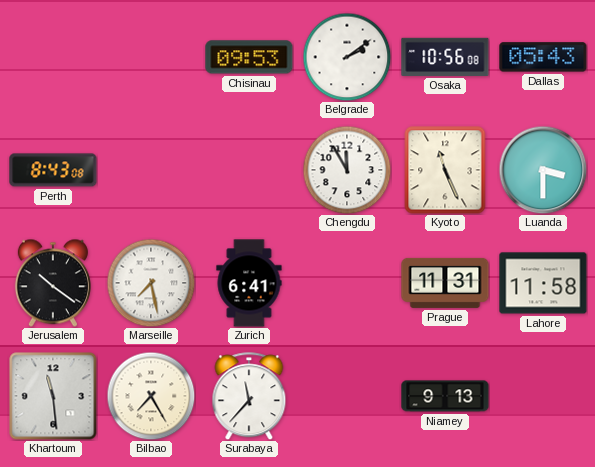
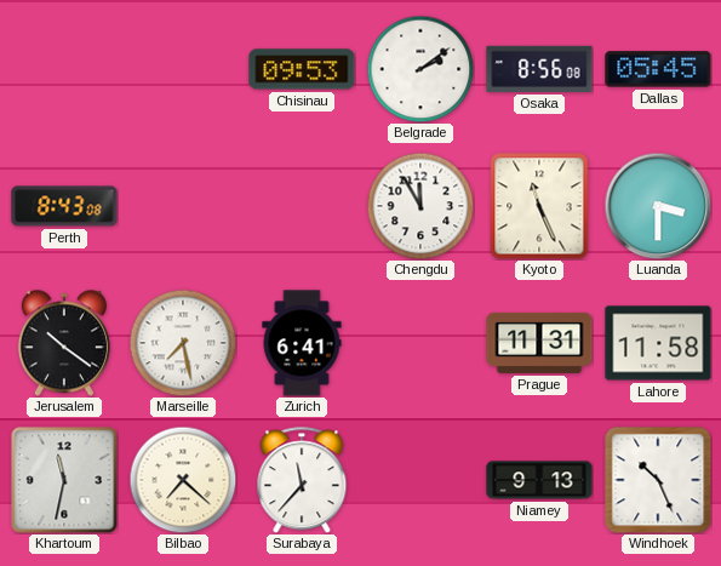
Osaka: 10:56 -> 8:56 (539, 69)
Dallas: 05:43 -> 05:45 (658, 69)
Khartoum: 11:29 -> 11:32 (64, 480)
Bilbao: 7:25 -> 7:22 (183, 480)
Windhoek: none -> 10:26 (658, 480)
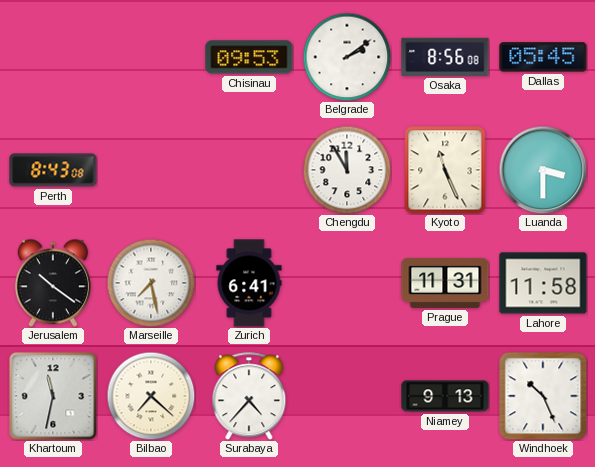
Surabaya: 11:37 -> 4:37 (249, 396)
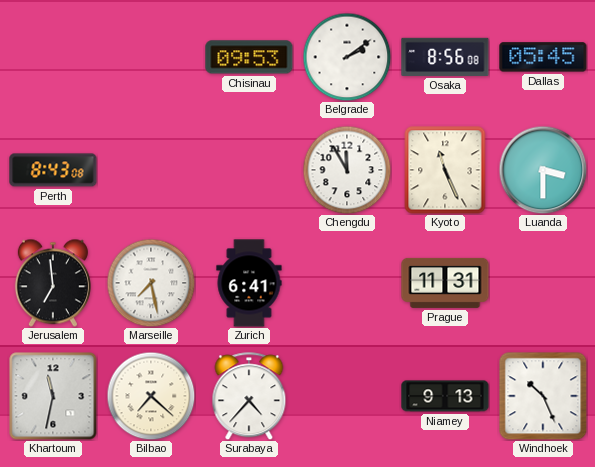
Jerusalem: 10:21 -> 6:59 (53, 283)
Lahore: 11:58 -> none (543, 283)
